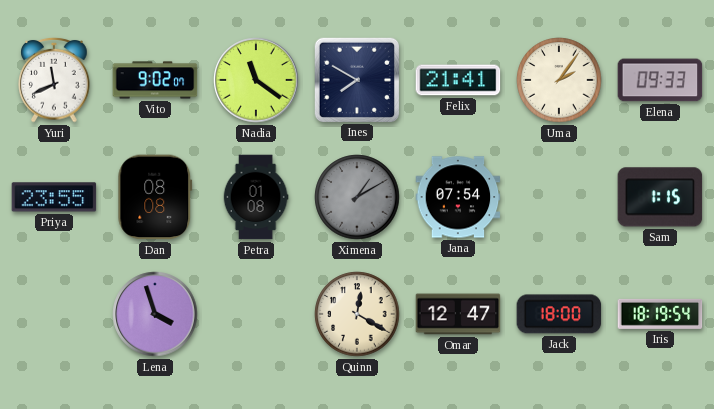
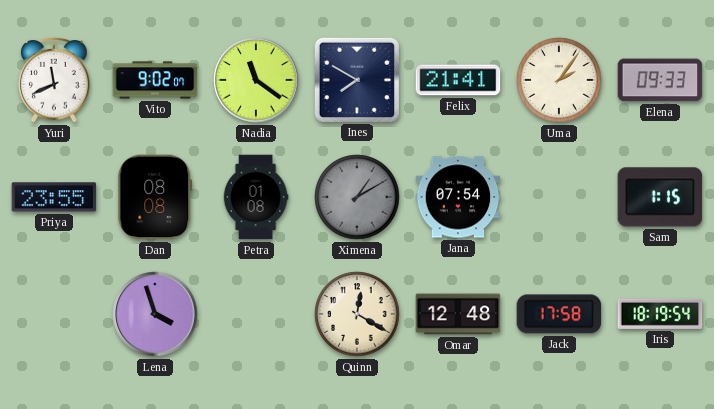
Omar: 12:47 -> 12:48 (458, 314)
Jack: 18:00 -> 17:58 (559, 314)
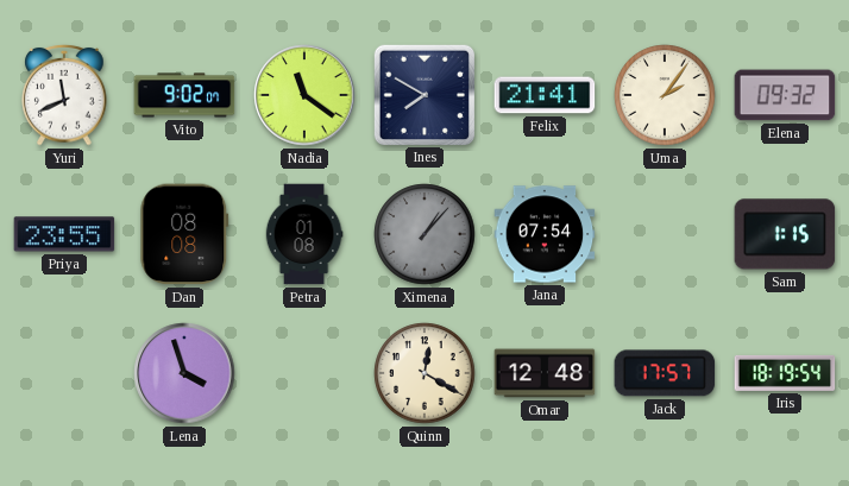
Elena: 09:33 -> 09:32 (785, 95)
Ximena: 1:10 -> 1:07 (424, 234)
Jack: 17:58 -> 17:57 (665, 373)
